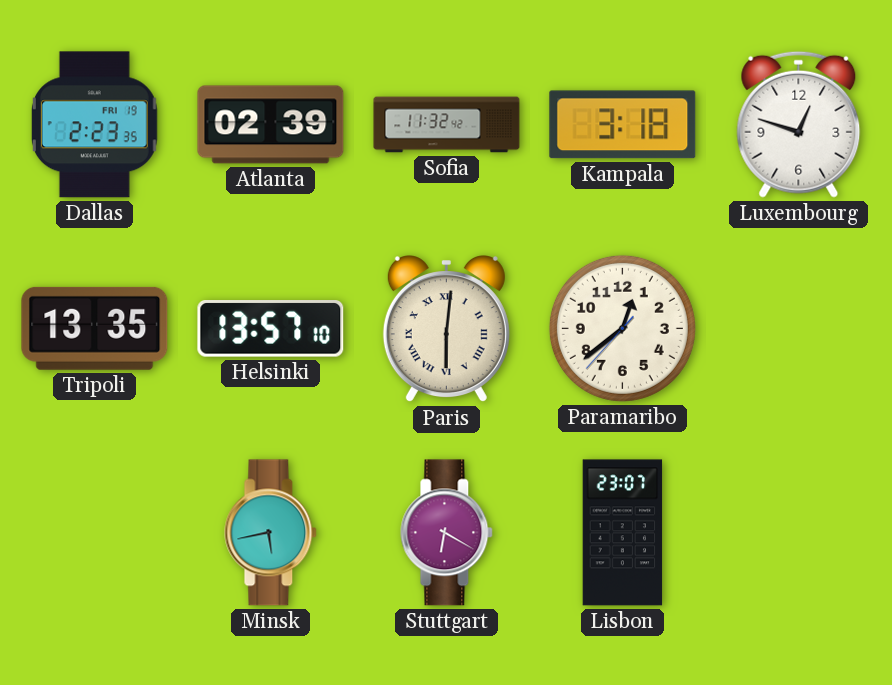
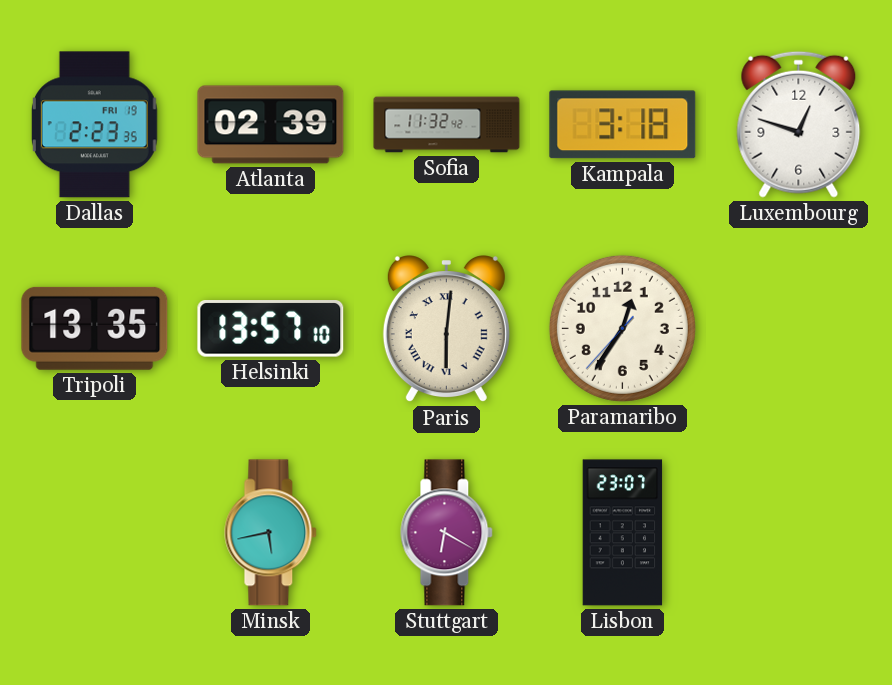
Paramaribo: 12:38 -> 12:35 (622, 328)
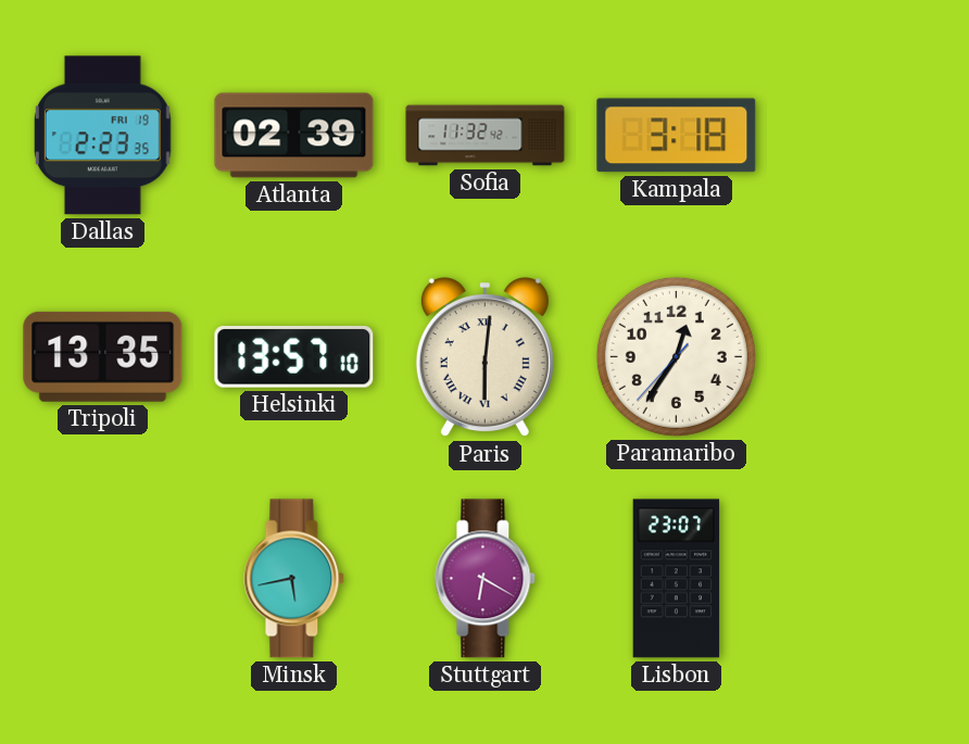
Luxembourg: 12:48 -> none (799, 124)
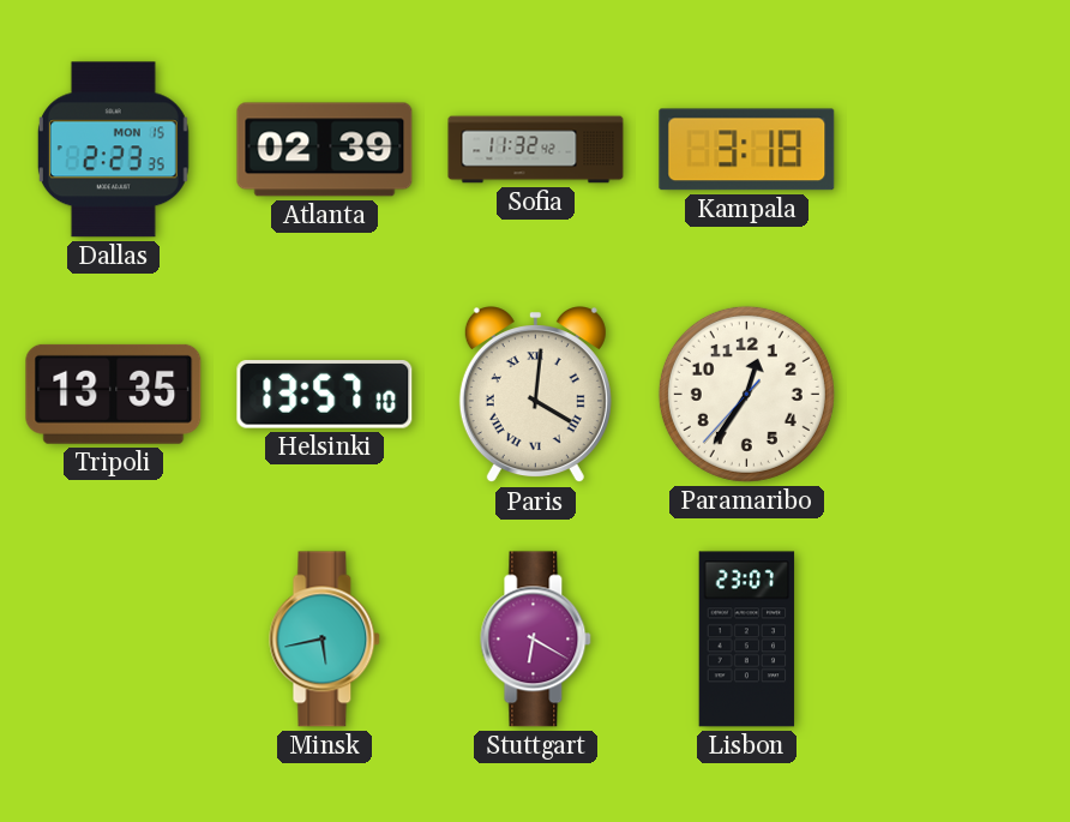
Dallas date: FRI 19 -> MON 15 (113, 150)
Paris: 6:01 -> 4:01 (535, 395)
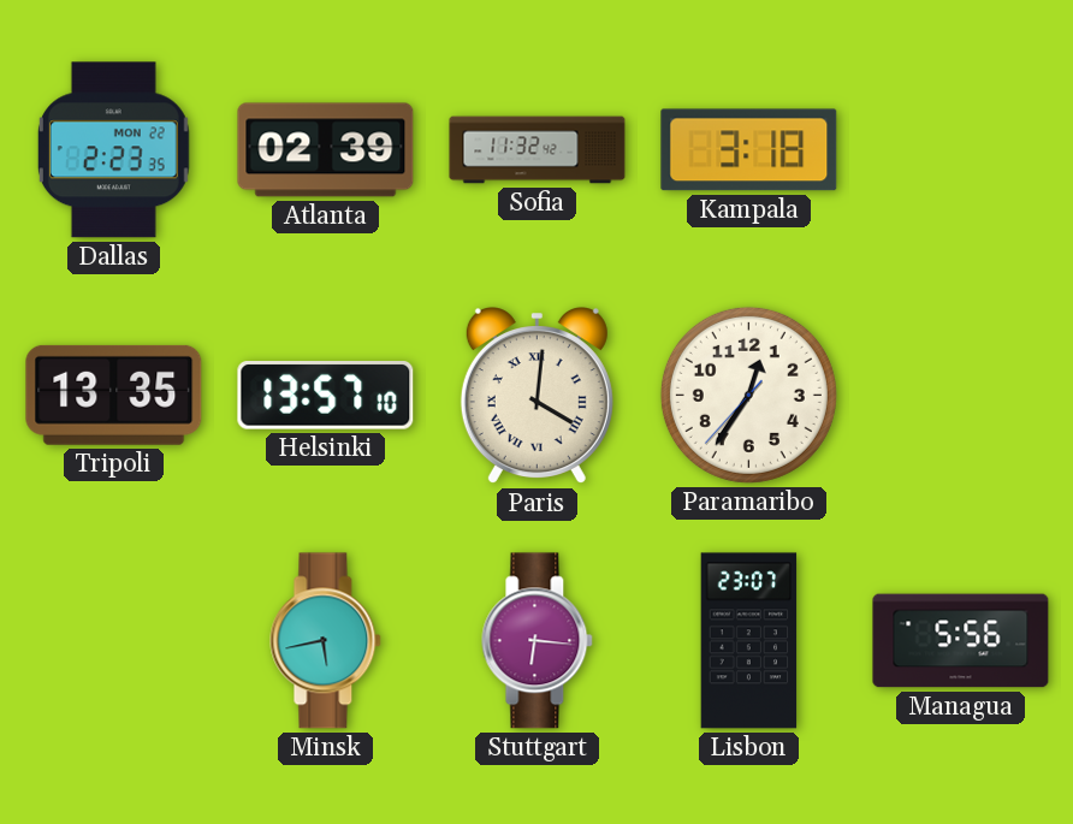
Dallas date: MON 15 -> MON 22 (113, 150)
Stuttgart: 6:20 -> 6:16 (538, 641)
Managua: none -> 5:56 (961, 641)
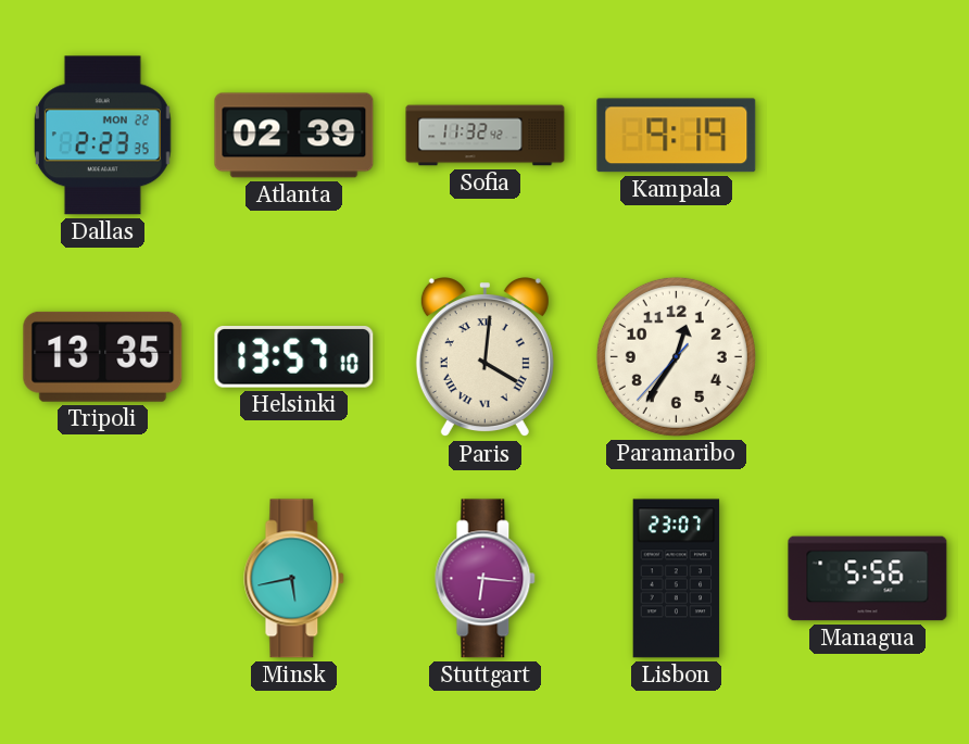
Kampala: 3:18 -> 9:19 (677, 136)
